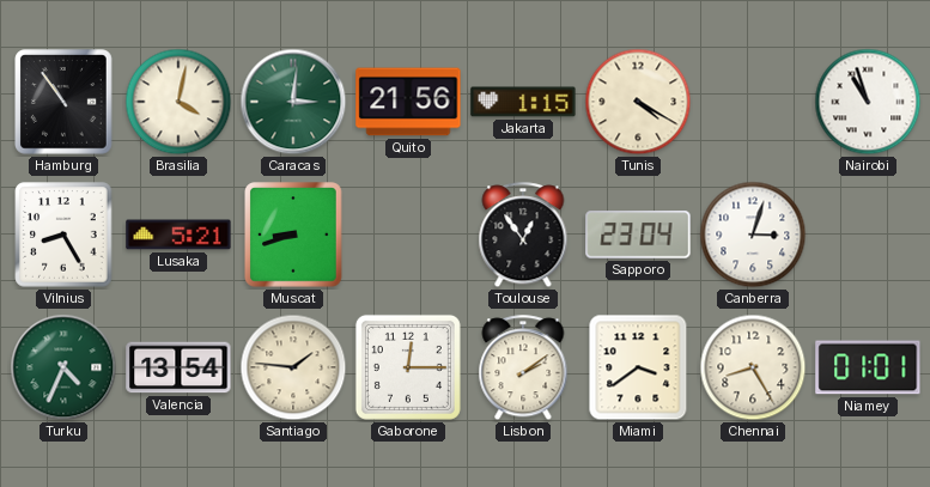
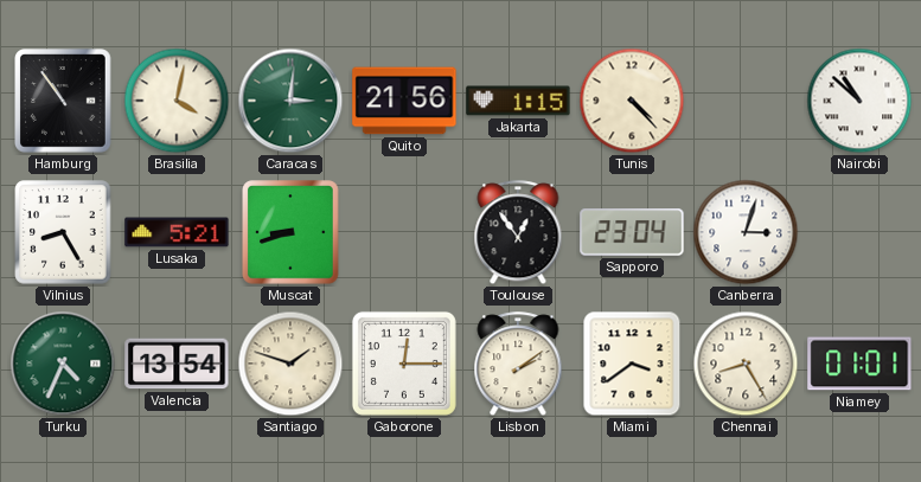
Tunis: 4:20 -> 4:23 (632, 101)
Nairobi: 10:57 -> 10:52 (859, 101)
Santiago: 1:46 -> 1:48 (290, 364)
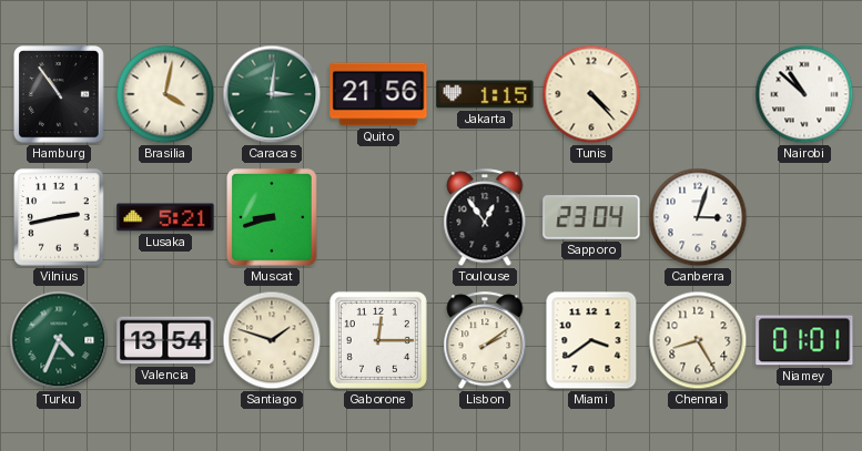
Vilnius: 8:25 -> 2:43 (59, 217)
